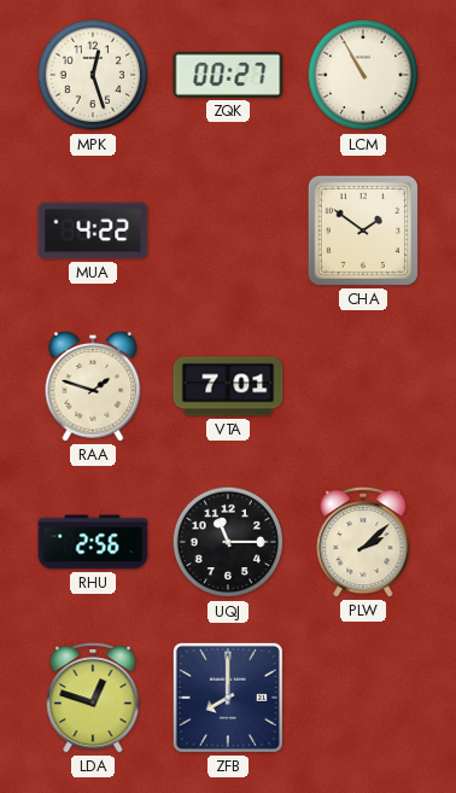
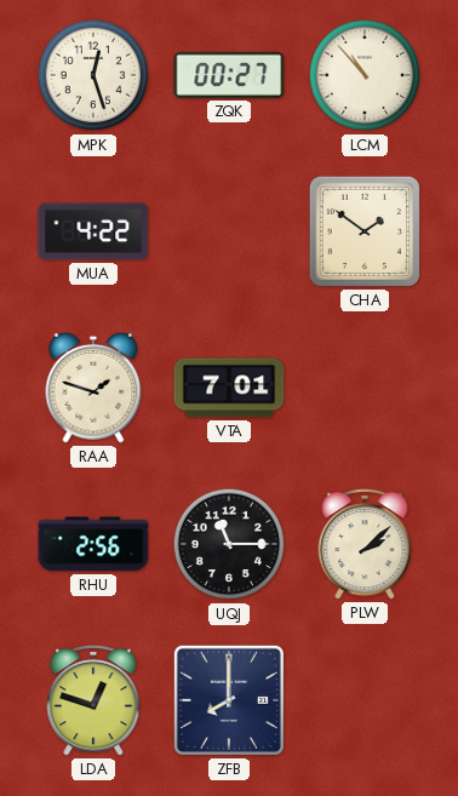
LCM: 10:55 -> 10:53 (365, 75)
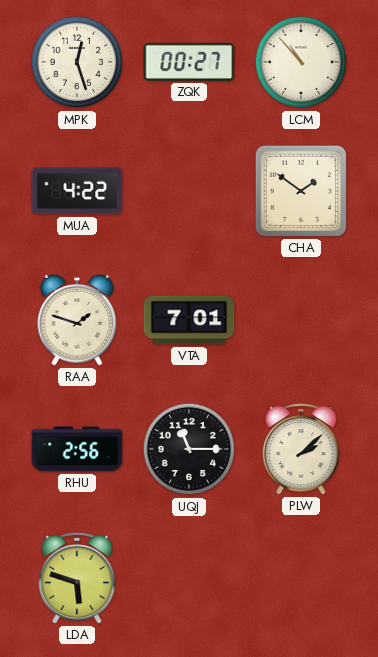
LDA: 12:48 -> 5:48 (77, 578)
ZFB: 8:00 -> none (229, 700)
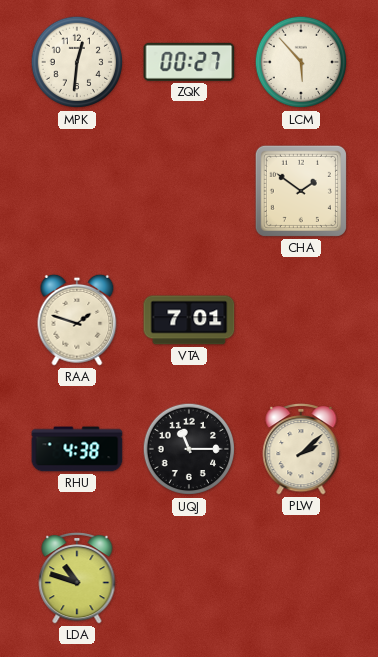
MPK: 12:27 -> 12:31 (77, 62)
LCM: 10:53 -> 5:53 (301, 62)
MUA: 4:22 -> none (77, 191)
RHU: 2:56 -> 4:38 (77, 449)
LDA: 5:48 -> 10:48 (77, 578)
